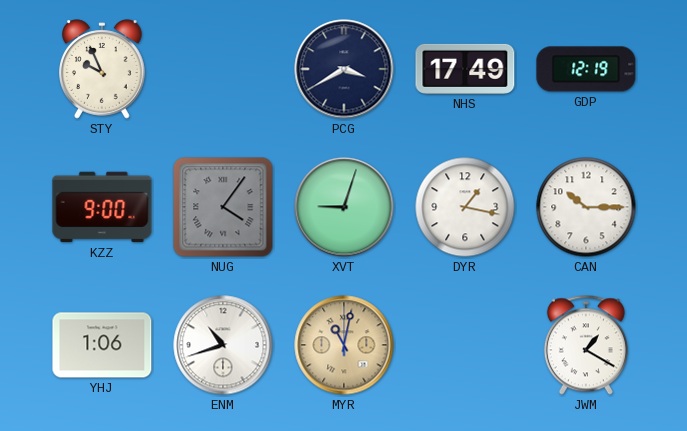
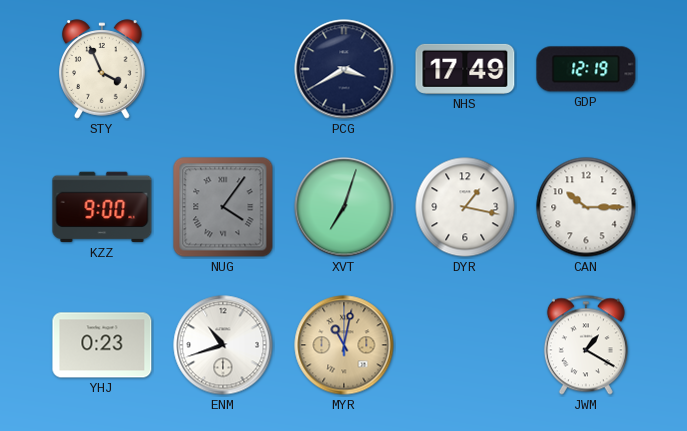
STY: 9:56 -> 3:56 (102, 69)
XVT: 9:03 -> 7:03 (344, 207)
YHJ: 1:06 -> 0:23 (102, 345)
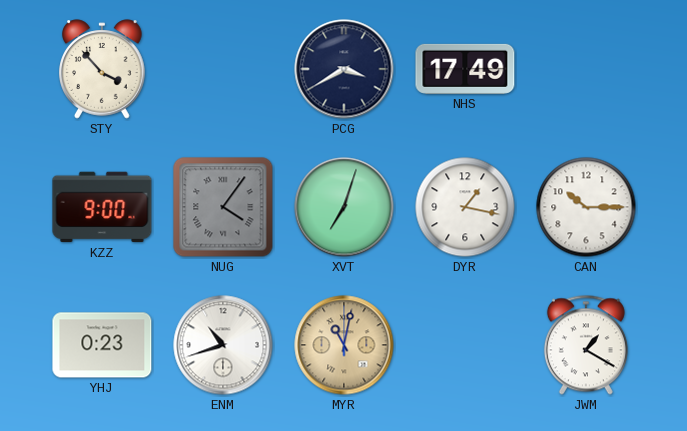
STY: 3:56 -> 3:53 (102, 69)
GDP: 12:19 -> none (586, 69)
